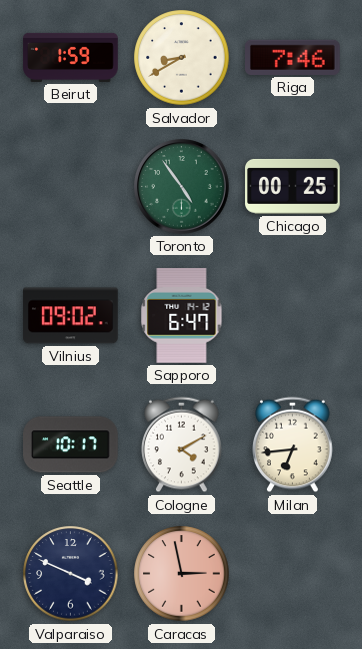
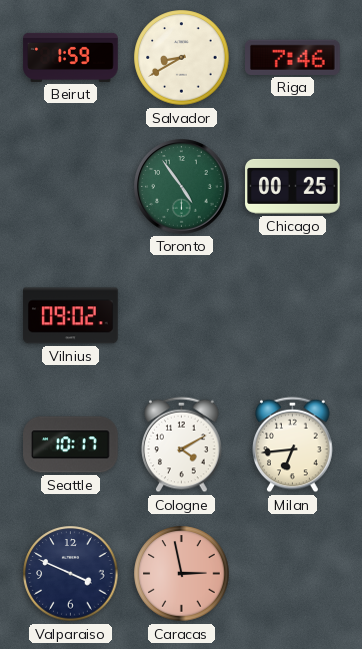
Sapporo: 6:47 -> none (182, 316)
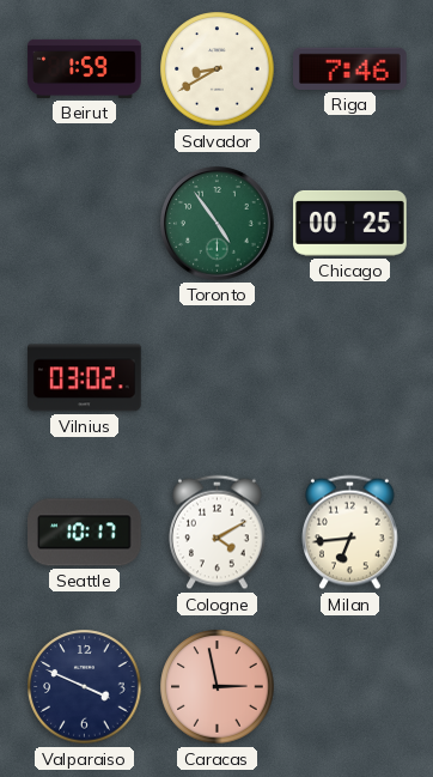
Vilnius: 09:02 -> 03:02 (85, 378)
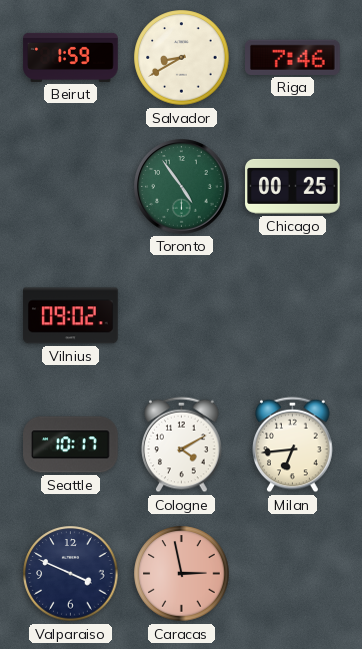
Vilnius: 03:02 -> 09:02 (71, 316)
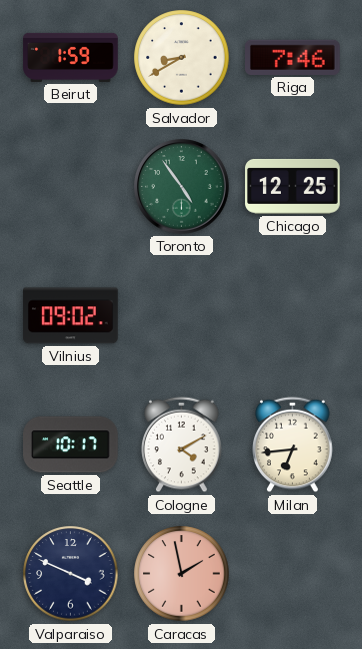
Chicago: 00:25 -> 12:25 (293, 186)
Caracas: 2:58 -> 1:58 (182, 574)
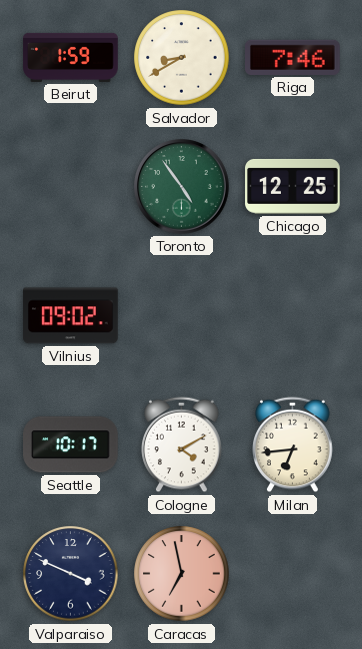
Caracas: 1:58 -> 6:58 (182, 574)
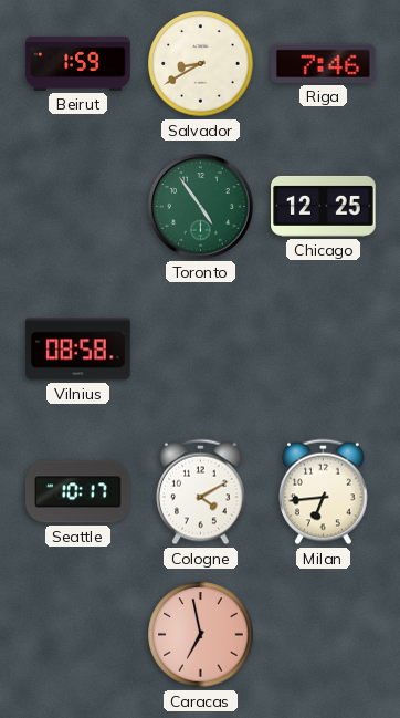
Vilnius: 09:02 -> 08:58 (78, 350)
Valparaiso: 3:49 -> none (71, 574)
